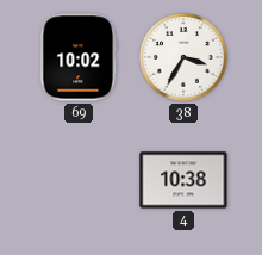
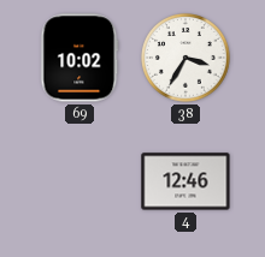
4: 10:38 -> 12:46 (185, 181)
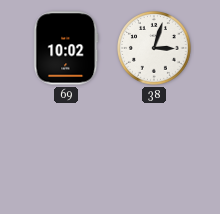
38: 3:35 -> 3:03 (155, 49)
4: 12:46 -> none (185, 181)
